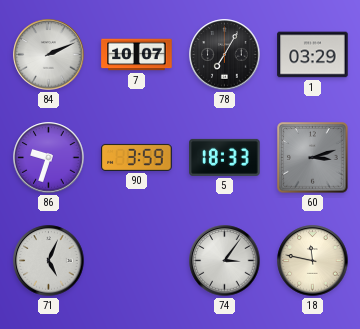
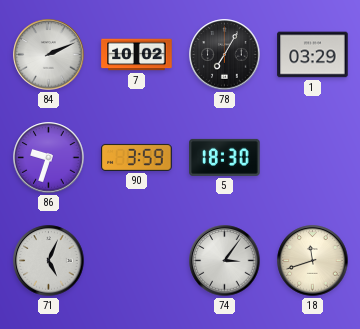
7: 10:07 -> 10:02 (137, 55)
5: 18:33 -> 18:30 (225, 157)
60: 3:12 -> none (313, 158)
18: 11:47 -> 11:42 (313, 261)
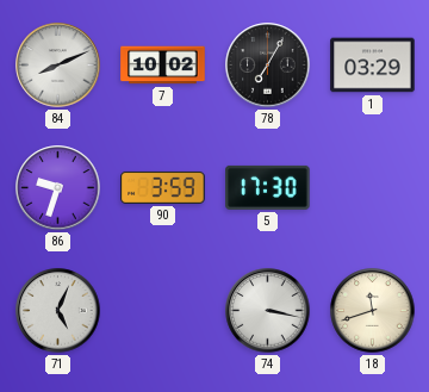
84: 2:11 -> 8:11 (58, 66)
5: 18:30 -> 17:30 (268, 187)
74: 3:06 -> 3:17 (268, 311)
